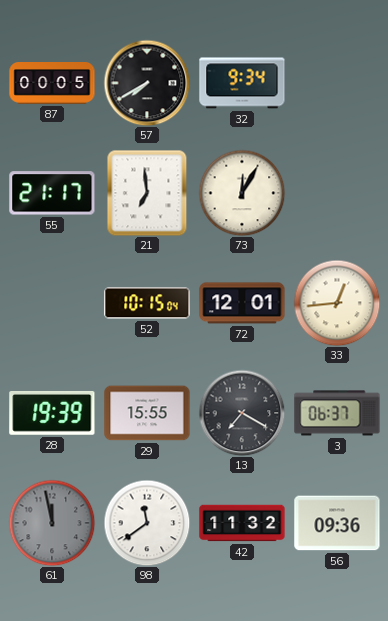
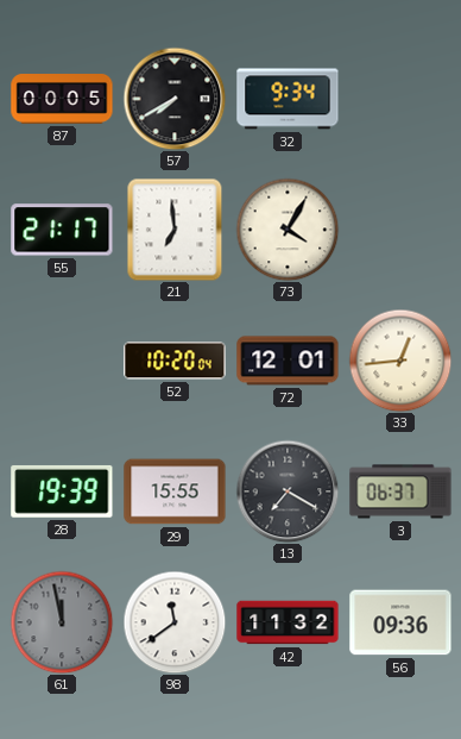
73: 12:05 -> 4:05 (288, 230)
52: 10:15 -> 10:20 (175, 361)
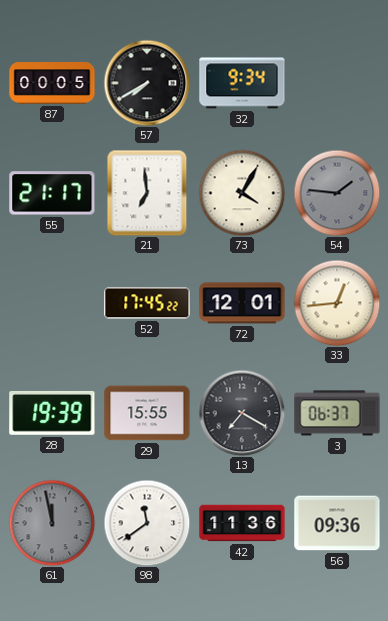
54: none -> 1:46 (337, 193)
52: 10:20 -> 17:45 (147, 303)
42: 11:32 -> 11:36 (242, 523)
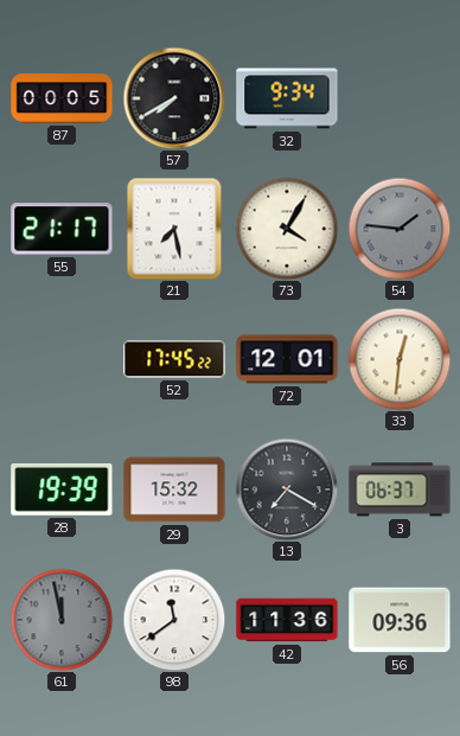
21: 6:59 -> 7:28 (174, 229)
33: 12:44 -> 12:31 (400, 359)
29: 15:55 -> 15:32 (174, 489)
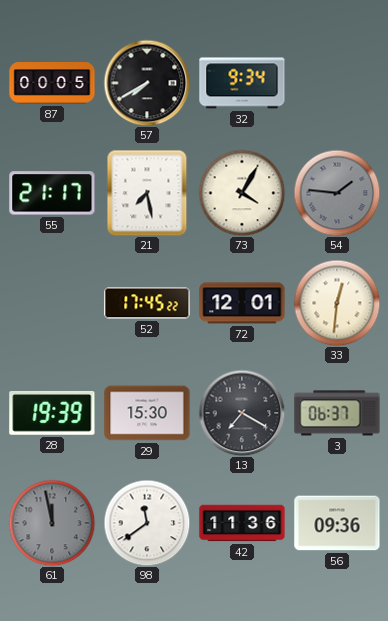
29: 15:32 -> 15:30 (147, 413)
